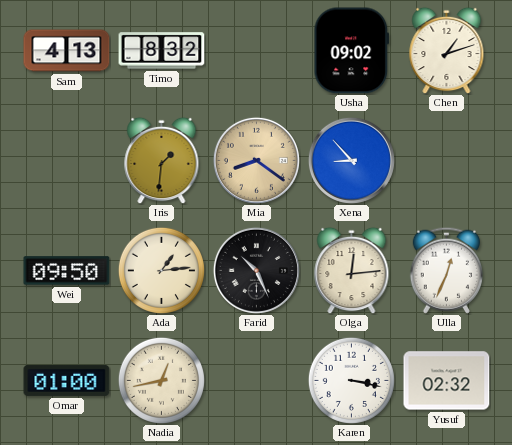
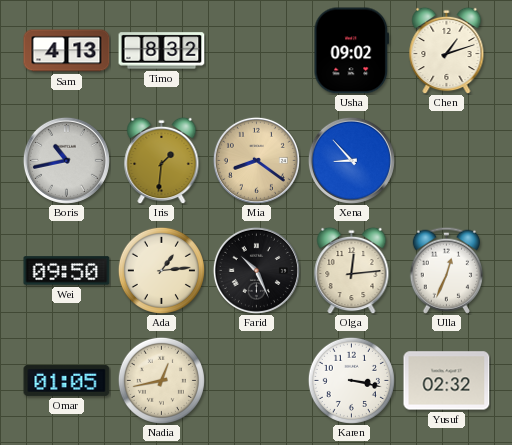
Boris: none -> 10:43 (66, 160)
Omar: 01:00 -> 01:05 (67, 380)
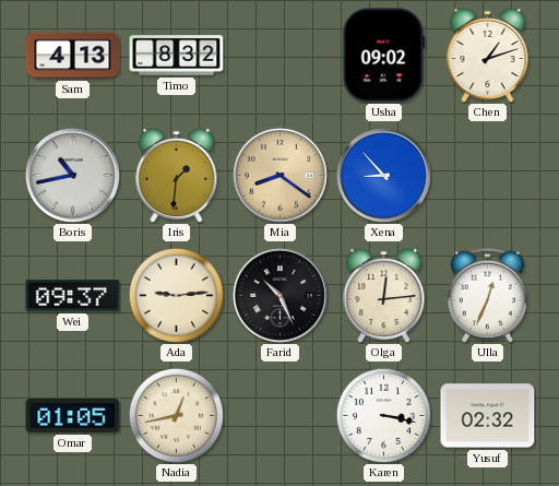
Wei: 09:50 -> 09:37 (73, 296)
Ada: 1:14 -> 9:14 (176, 295)
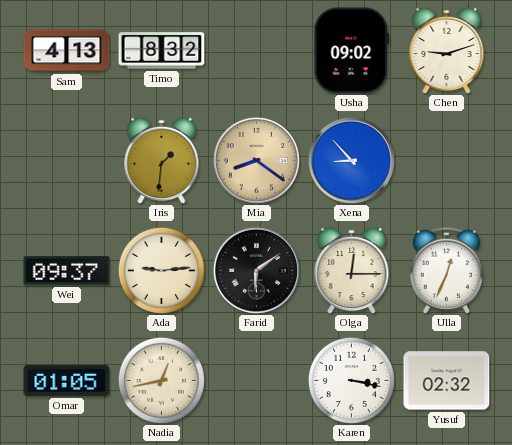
Chen: 1:12 -> 9:12 (447, 50)
Boris: 10:43 -> none (72, 175)
Farid: 10:26 -> 6:09 (256, 270)
Olga: 12:14 -> 12:15 (352, 270)
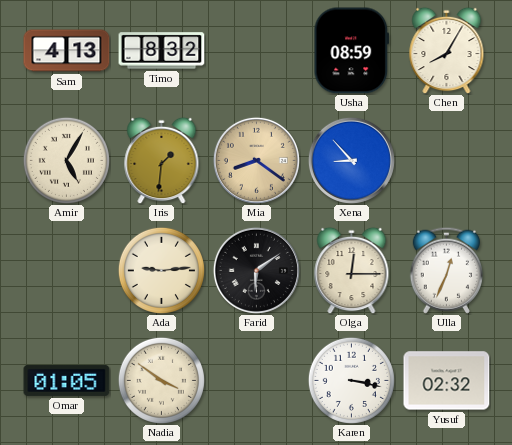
Usha: 09:02 -> 08:59 (352, 51)
Chen: 9:12 -> 8:05 (447, 50)
Amir: none -> 5:05 (66, 160)
Wei: 09:37 -> none (67, 271)
Nadia: 12:43 -> 3:51 (161, 380)
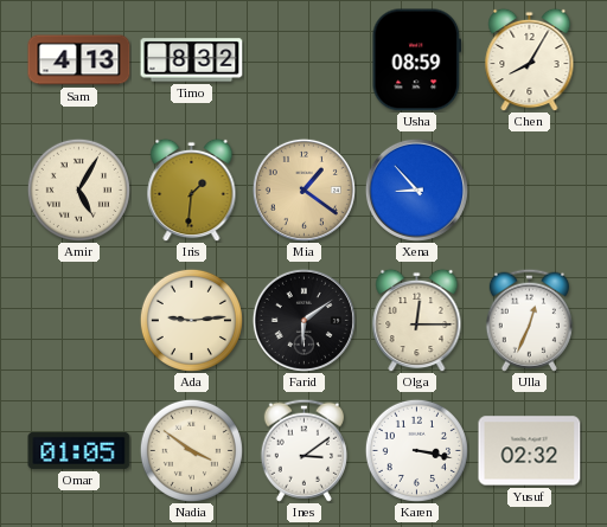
Mia: 8:21 -> 1:21 (303, 189)
Ines: none -> 3:09 (303, 450)
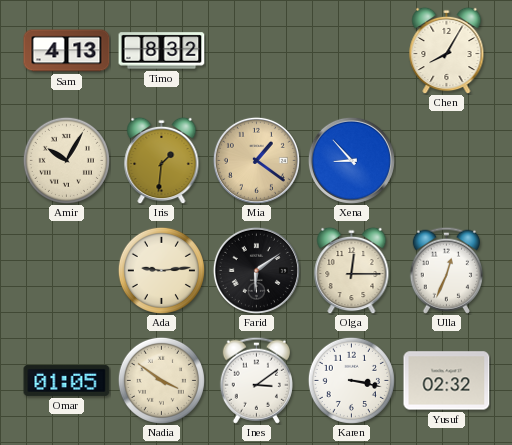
Usha: 08:59 -> none (417, 60)
Amir: 5:05 -> 10:05 (66, 160)
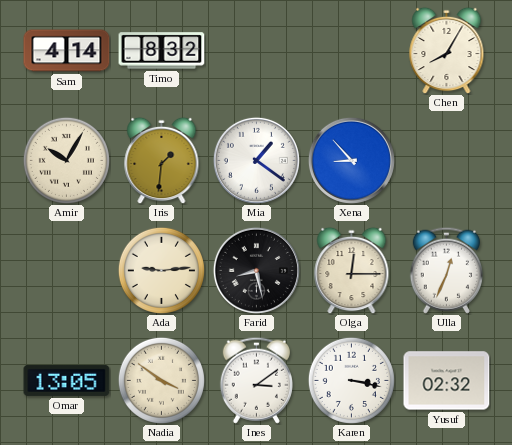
Sam: 4:13 -> 4:14 (67, 51)
Mia dial: champagne -> white (256, 160)
Farid: 6:09 -> 8:28 (256, 270)
Omar: 01:05 -> 13:05 (67, 380)
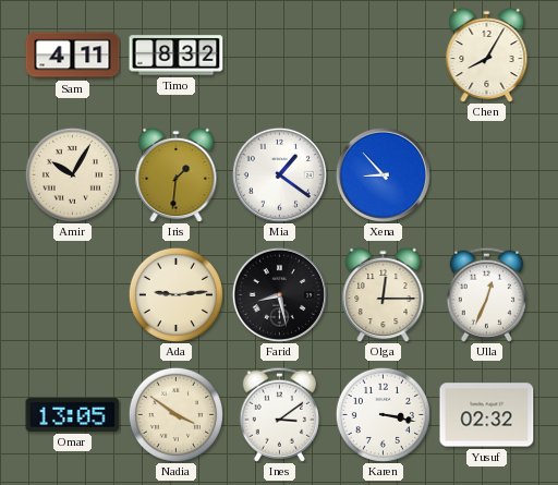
Sam: 4:14 -> 4:11 (73, 56)
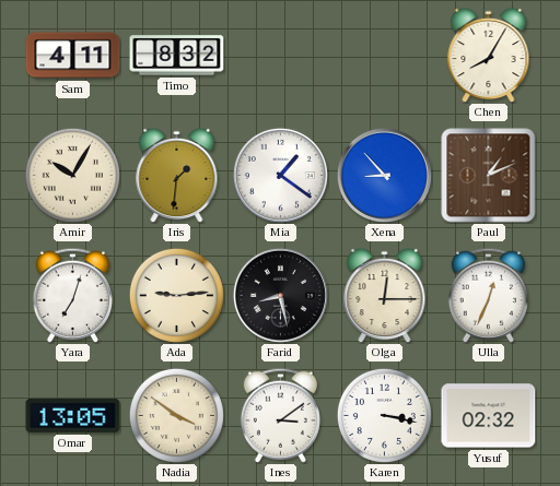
Paul: none -> 1:11 (489, 176)
Yara: none -> 7:03 (72, 295)
